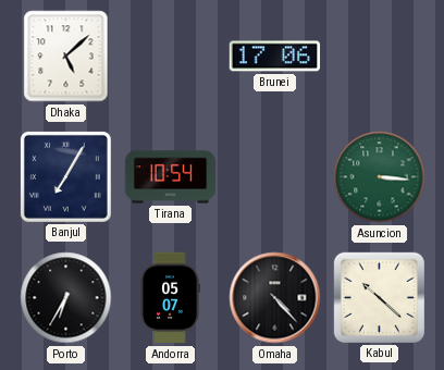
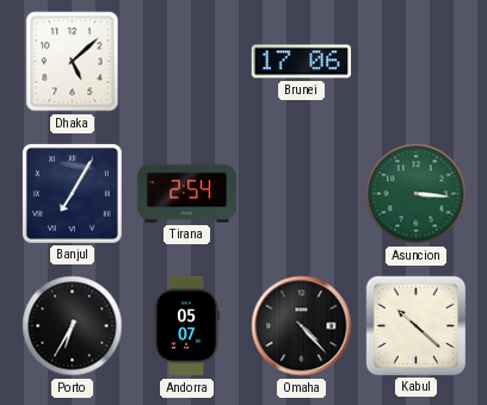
Tirana: 10:54 -> 2:54 (187, 194)
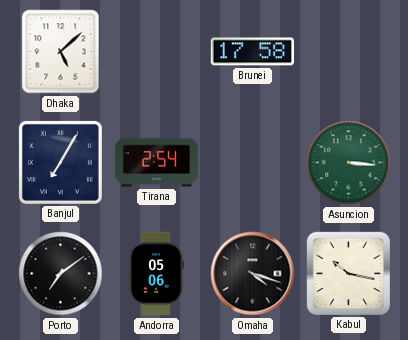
Brunei: 17:06 -> 17:58 (252, 52)
Porto: 6:35 -> 7:09 (61, 274)
Andorra: 05:07 -> 05:06 (156, 274)
Omaha: 4:23 -> 4:18 (253, 274)
Kabul: 10:22 -> 10:17 (348, 273)
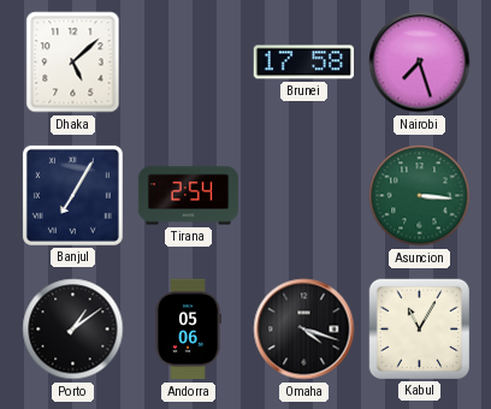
Nairobi: none -> 7:27 (420, 63)
Porto: 7:09 -> 1:09 (73, 330)
Kabul: 10:17 -> 11:05 (419, 328)
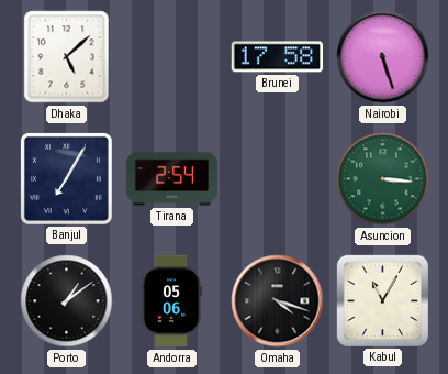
Nairobi: 7:27 -> 5:27 (383, 57)
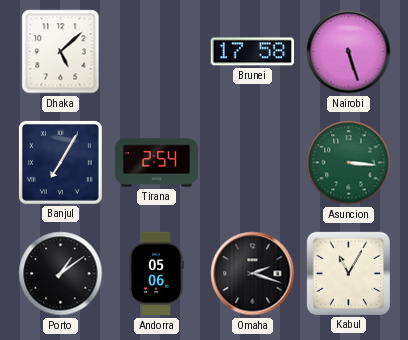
Omaha: 4:18 -> 2:18 (253, 274)
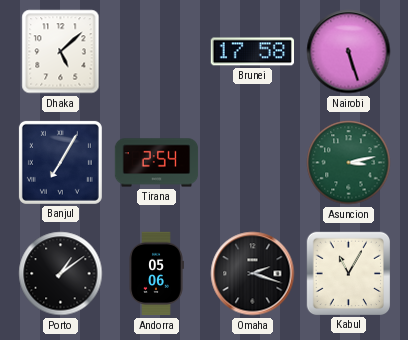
Asuncion: 3:16 -> 3:13 (349, 163)
